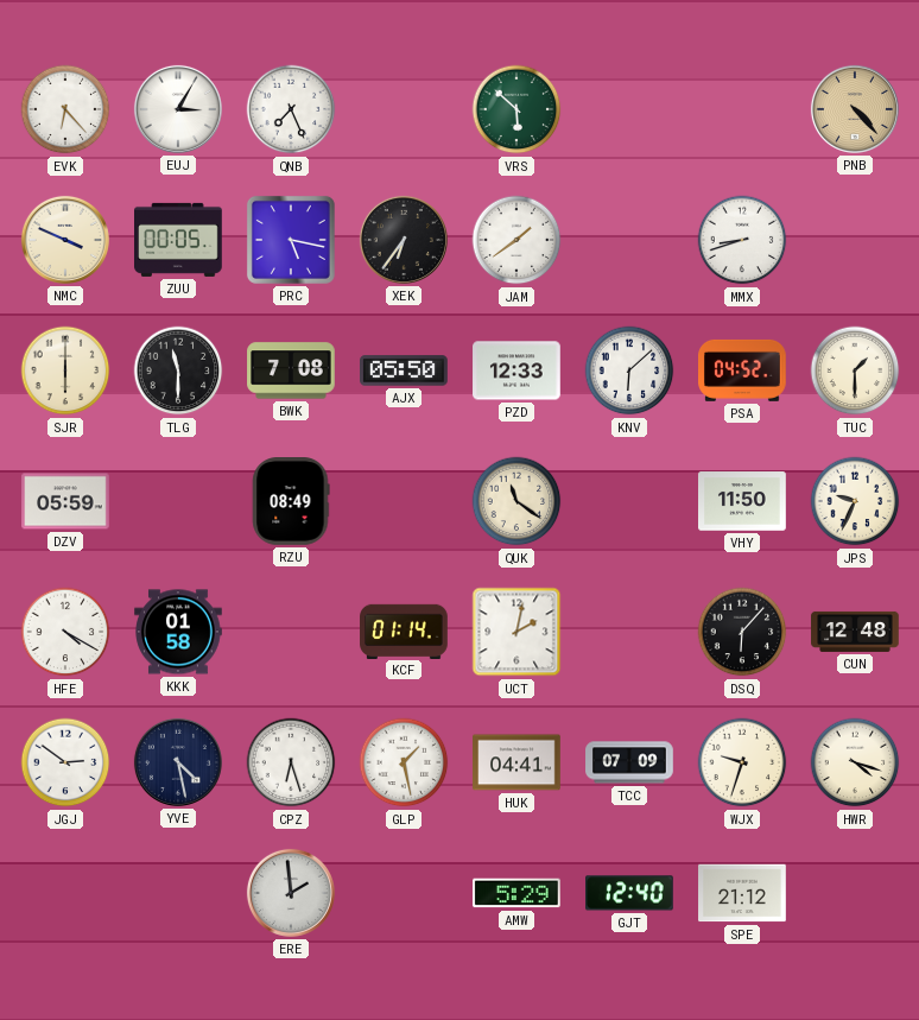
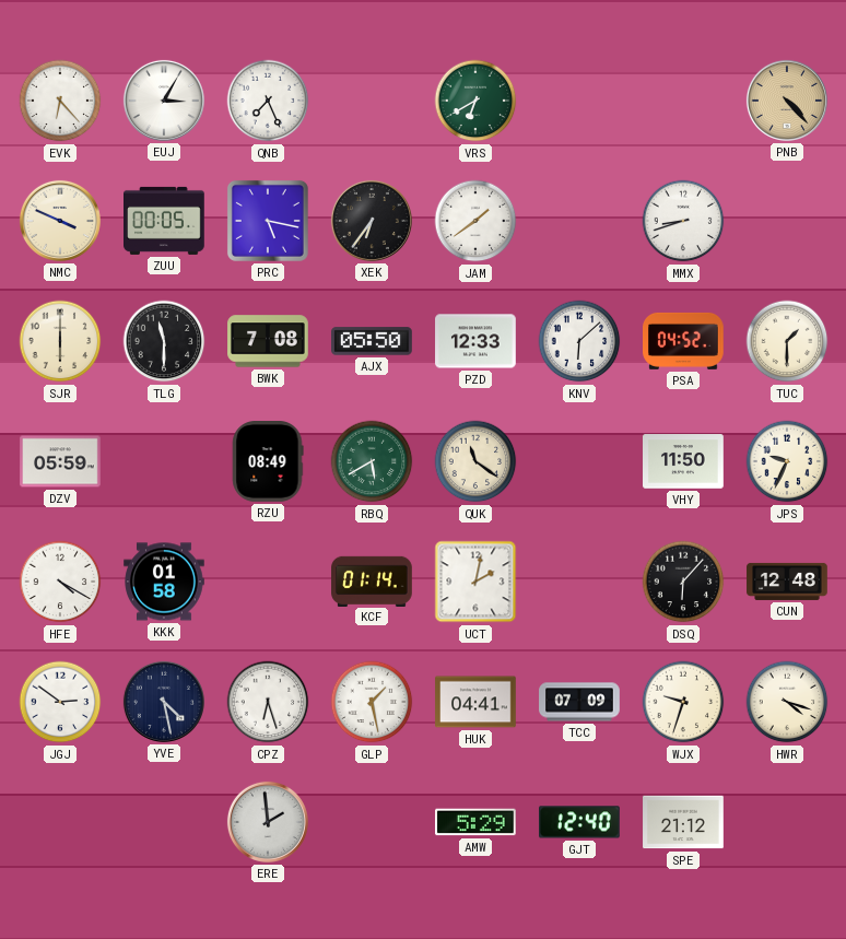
VRS: 5:52 -> 6:40 (475, 101)
RBQ: none -> 5:40 (372, 461)
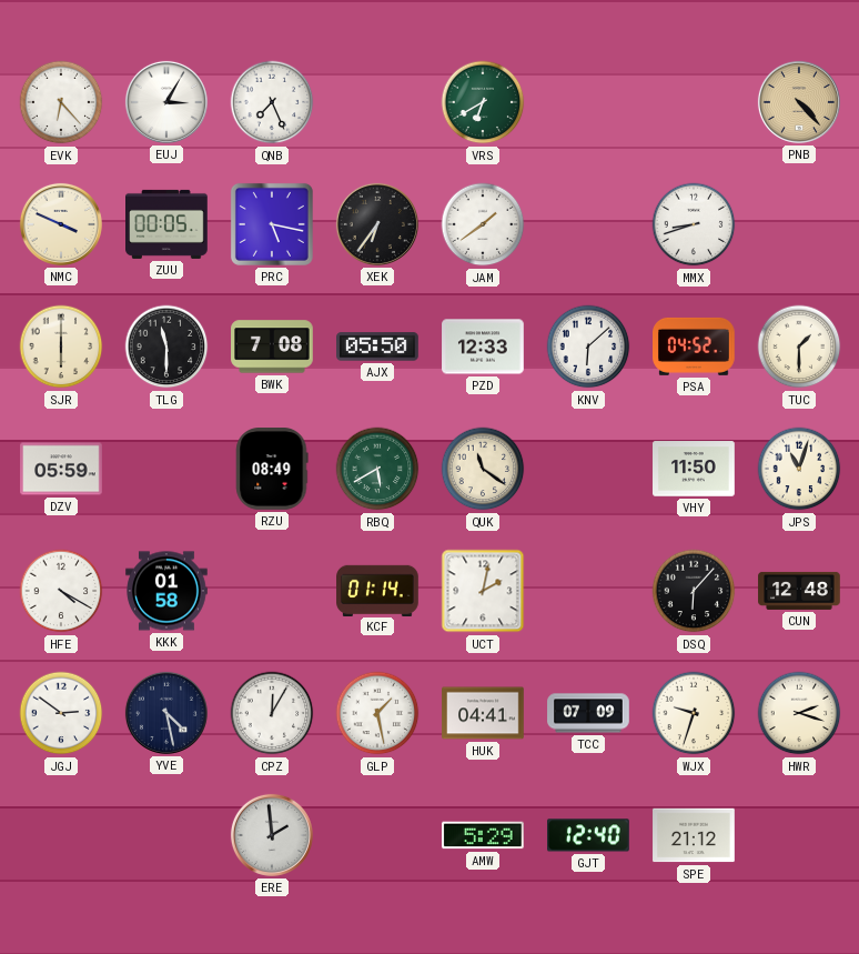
JPS: 9:34 -> 11:03 (799, 469)
CPZ: 6:27 -> 12:05 (272, 713)
HWR: 4:18 -> 2:18 (799, 713)
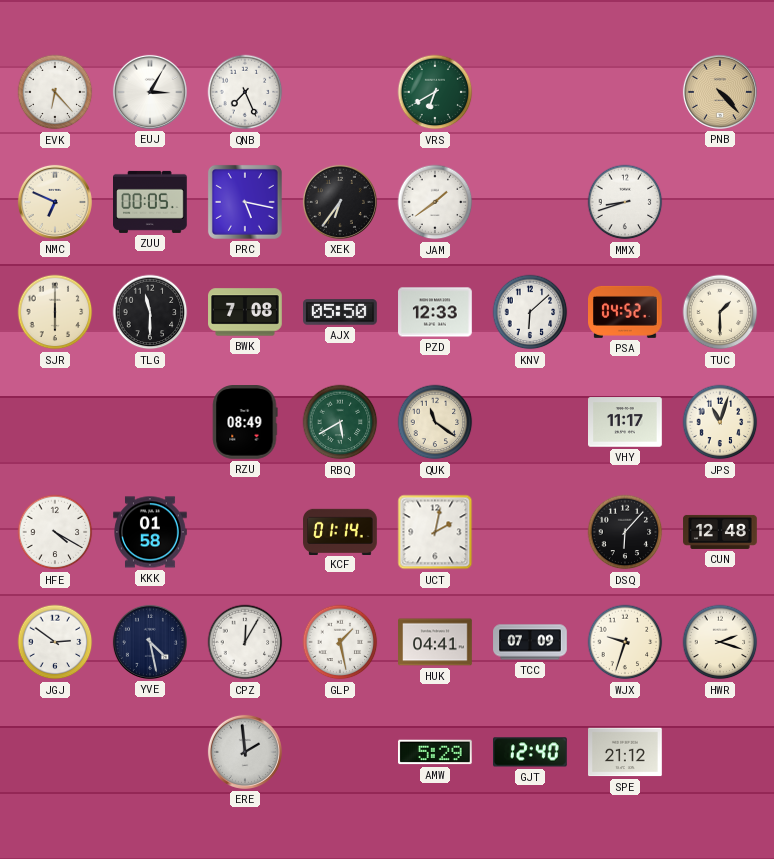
NMC: 3:49 -> 6:49 (55, 202)
DZV: 05:59 -> none (61, 469)
VHY: 11:50 -> 11:17 (625, 422)
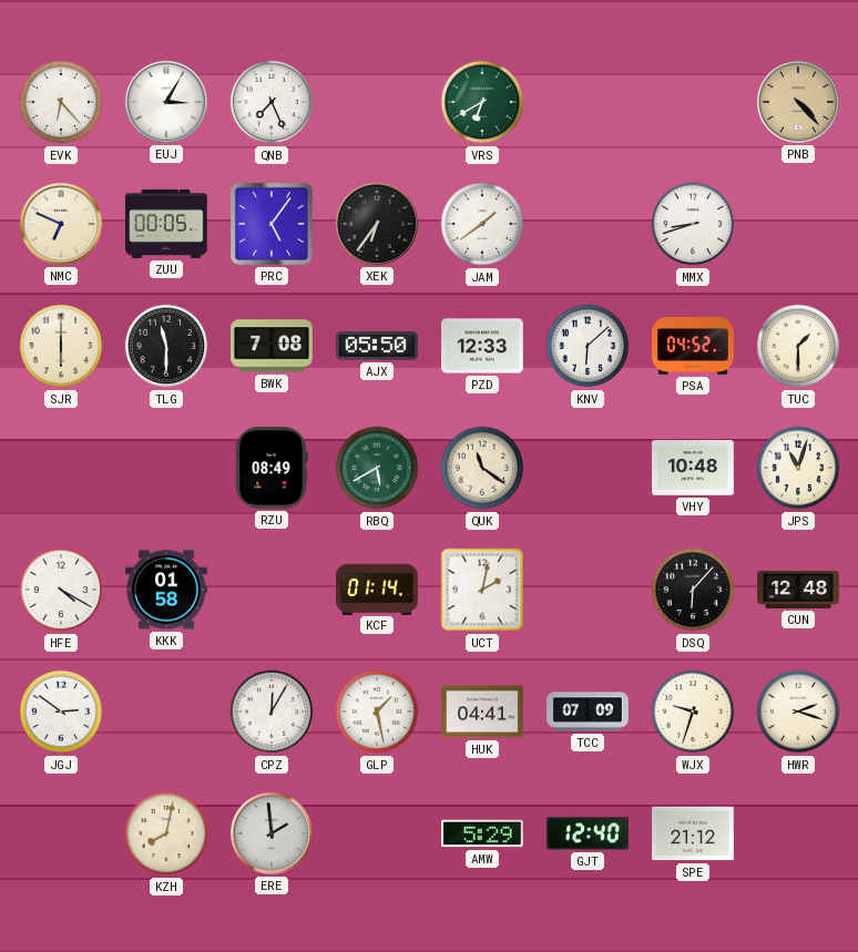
PRC: 5:17 -> 5:06 (272, 224)
VHY: 11:17 -> 10:48 (693, 468)
YVE: 4:28 -> none (150, 642)
KZH: none -> 8:02 (166, 833)
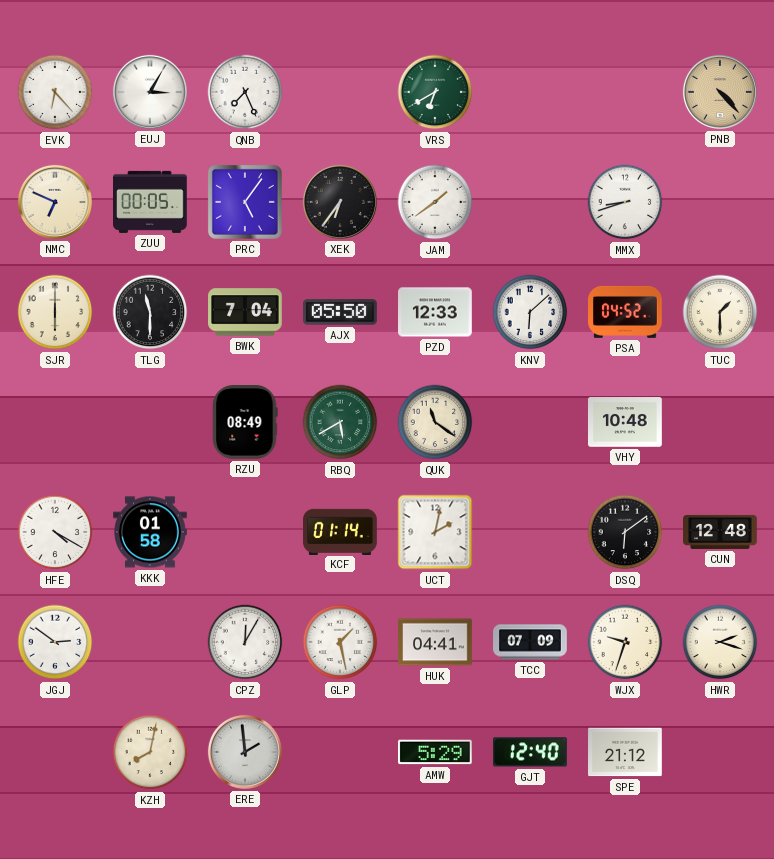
BWK: 7:08 -> 7:04 (245, 312)
JPS: 11:03 -> none (798, 468)
DSQ: 6:07 -> 6:09 (625, 532)
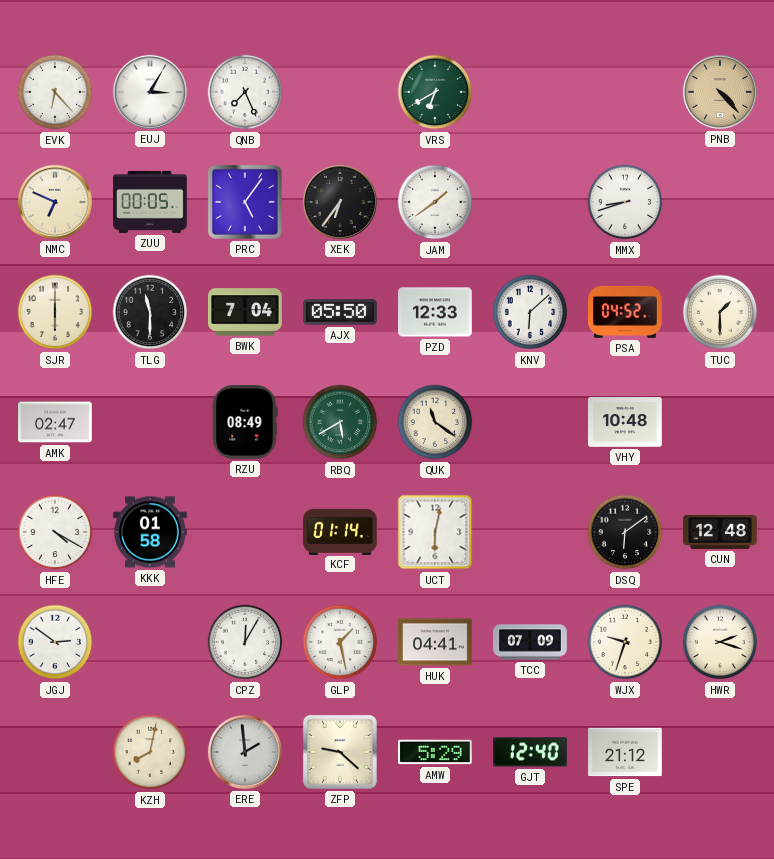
AMK: none -> 02:47 (55, 422)
UCT: 2:02 -> 6:02 (435, 532)
ZFP: none -> 9:22 (340, 752)
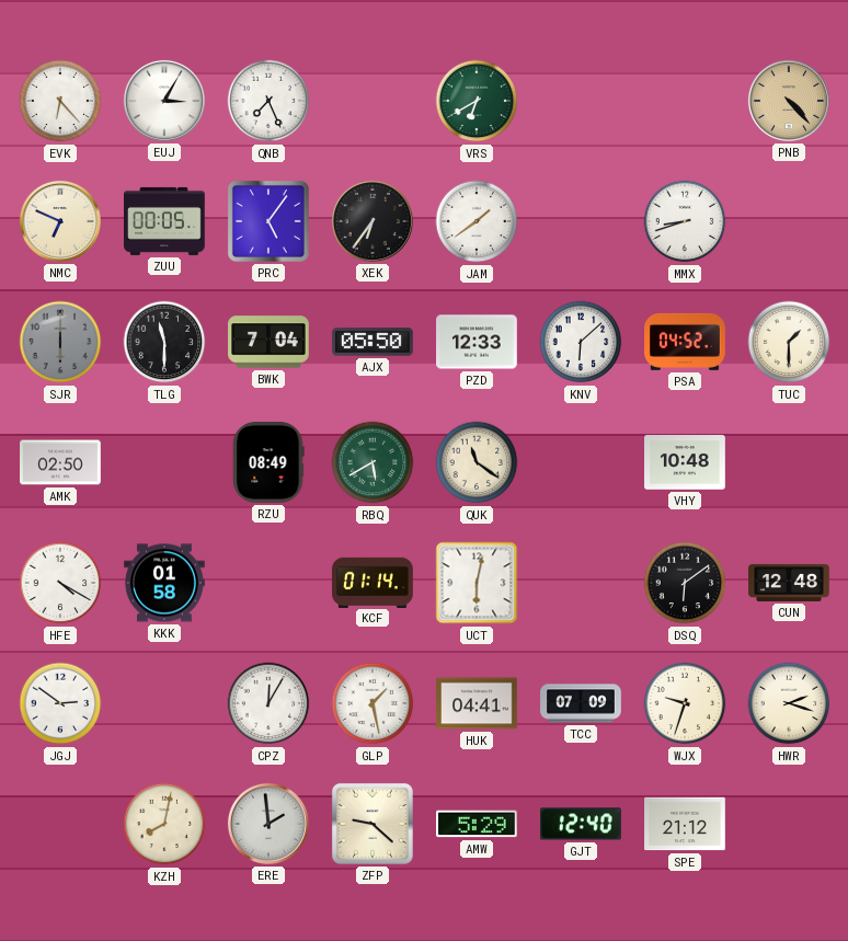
SJR dial: cream -> grey (60, 342)
AMK: 02:47 -> 02:50 (60, 462)
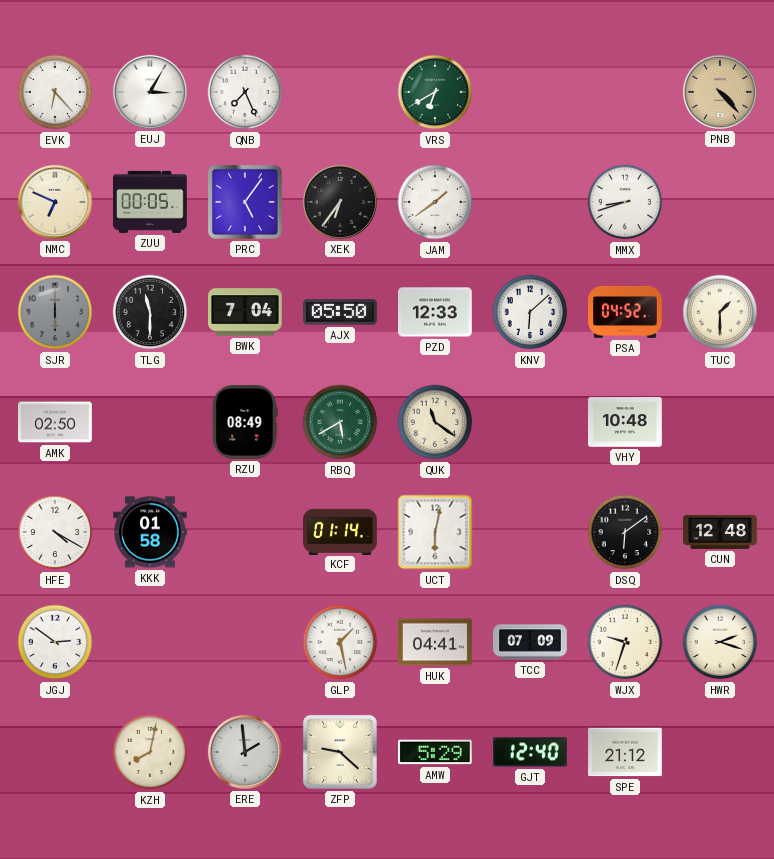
CPZ: 12:05 -> none (268, 703)
